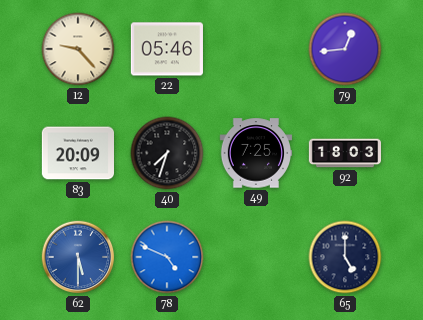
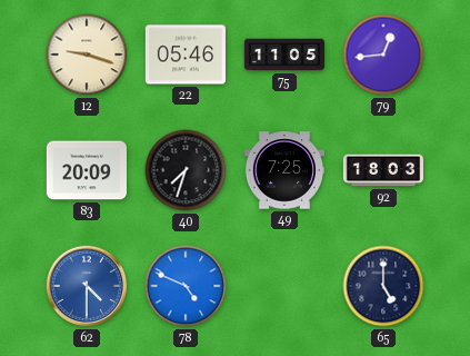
12: 9:23 -> 9:18 (87, 55)
75: none -> 11:05 (284, 55)
62: 5:30 -> 4:30 (87, 286)
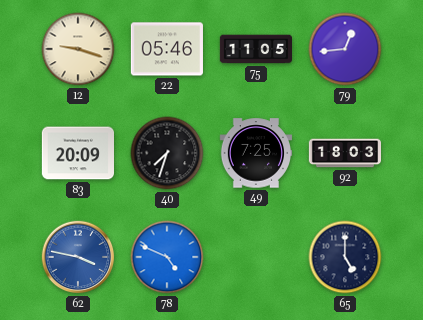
62: 4:30 -> 3:47 (78, 257)
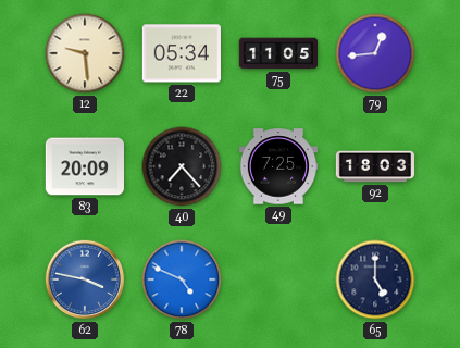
12: 9:18 -> 9:29 (85, 53)
22: 05:46 -> 05:34 (182, 53)
40: 7:33 -> 7:23 (182, 166)
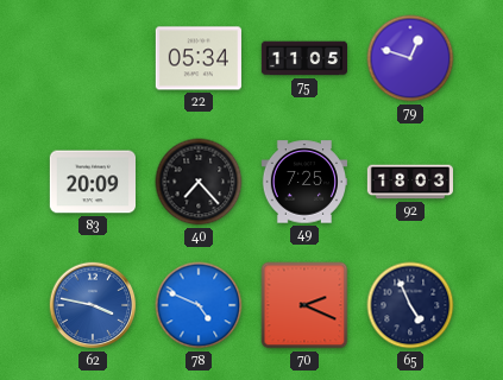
12: 9:29 -> none (85, 53)
79: 12:44 -> 12:48 (410, 58)
70: none -> 2:19 (304, 305)
65: 5:00 -> 4:56 (410, 305)
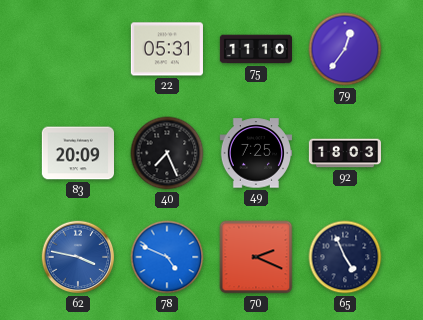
22: 05:34 -> 05:31 (167, 49)
75: 11:05 -> 11:10 (256, 49)
79: 12:48 -> 12:36 (345, 49)
40: 7:23 -> 7:26 (167, 153)
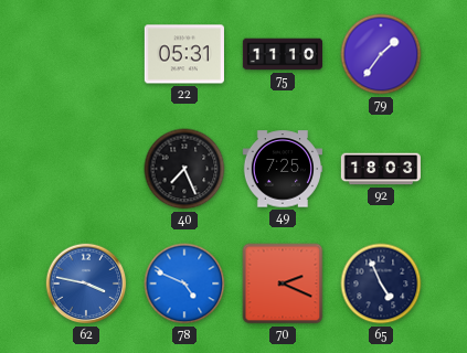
79: 12:36 -> 1:36 (381, 54)
83: 20:09 -> none (77, 153)
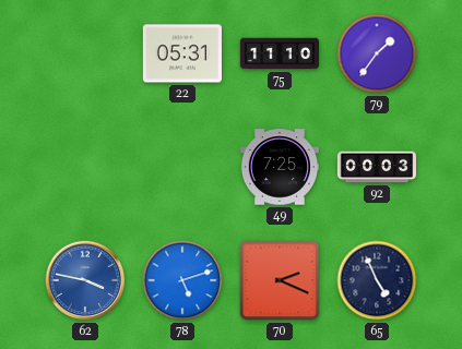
40: 7:26 -> none (184, 169)
92: 18:03 -> 00:03 (376, 167)
78: 4:49 -> 5:12 (182, 280)
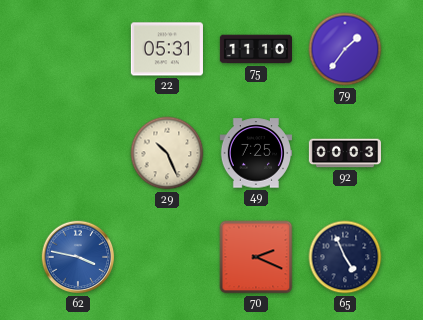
29: none -> 10:26 (167, 153)
78: 5:12 -> none (182, 280)
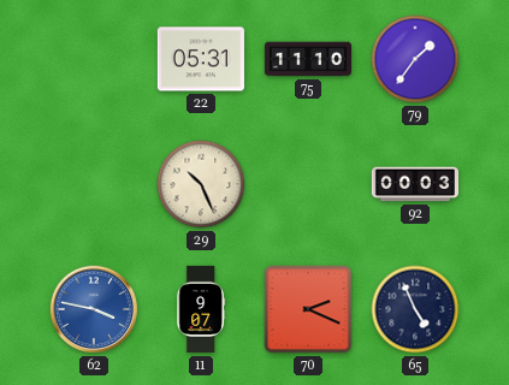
49: 7:25 -> none (255, 153)
11: none -> 9:07 (201, 309)
